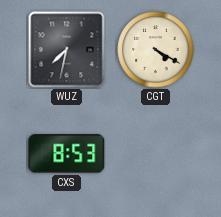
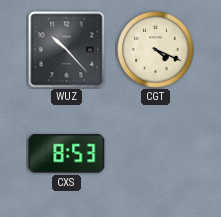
WUZ: 7:32 -> 10:23 (67, 50)
CGT: 4:20 -> 4:19 (156, 50)
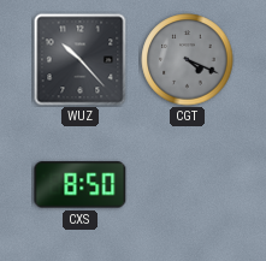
CGT dial: cream -> grey (188, 60)
CXS: 8:53 -> 8:50 (81, 185)
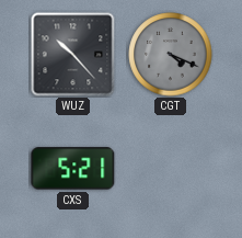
CXS: 8:50 -> 5:21 (73, 169)
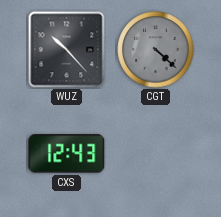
CGT: 4:19 -> 4:22 (156, 50)
CXS: 5:21 -> 12:43 (67, 154)
